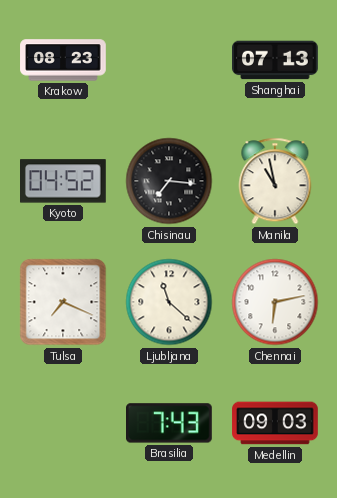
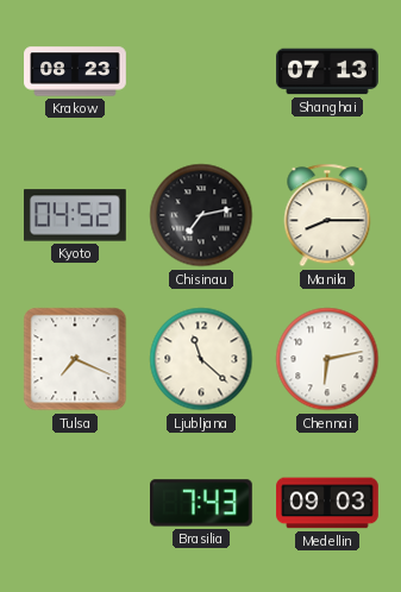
Chisinau: 7:16 -> 7:13 (201, 215)
Manila: 10:58 -> 8:15 (327, 215)
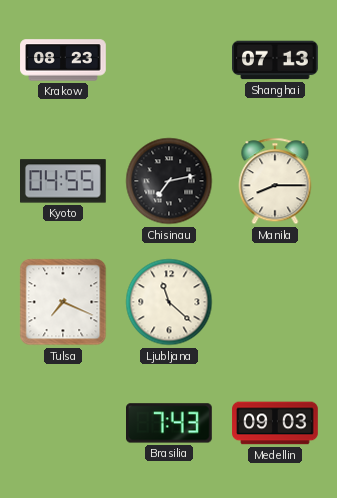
Kyoto: 04:52 -> 04:55 (64, 181)
Chennai: 6:13 -> none (327, 359)
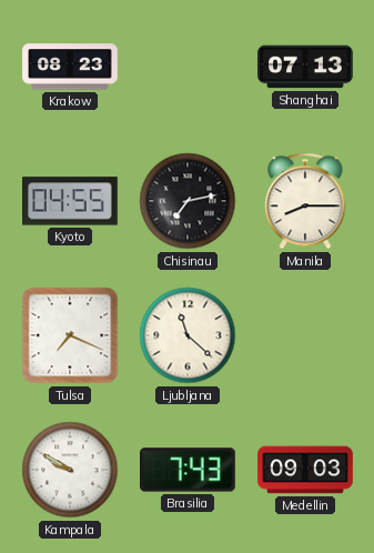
Kampala: none -> 9:50 (70, 470)
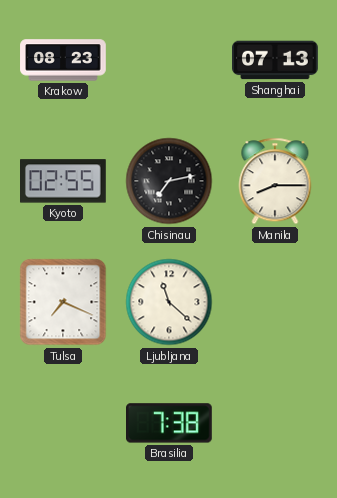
Kyoto: 04:55 -> 02:55 (64, 181)
Kampala: 9:50 -> none (70, 470)
Brasilia: 7:43 -> 7:38 (170, 423)
Medellin: 09:03 -> none (305, 470)
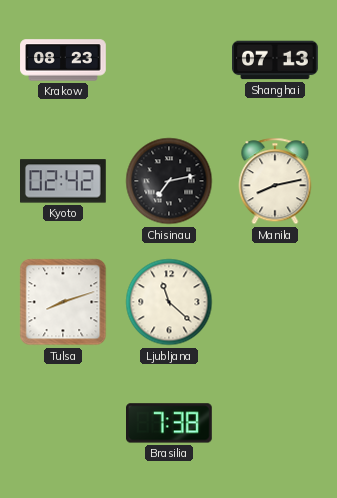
Kyoto: 02:55 -> 02:42 (64, 181)
Manila: 8:15 -> 8:13 (275, 181)
Tulsa: 7:19 -> 8:12 (63, 302)
